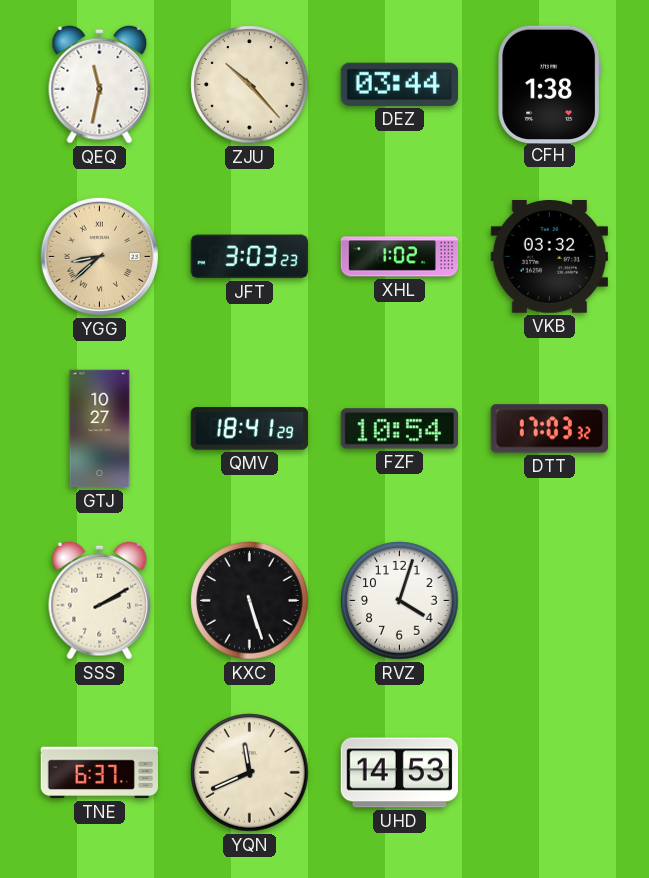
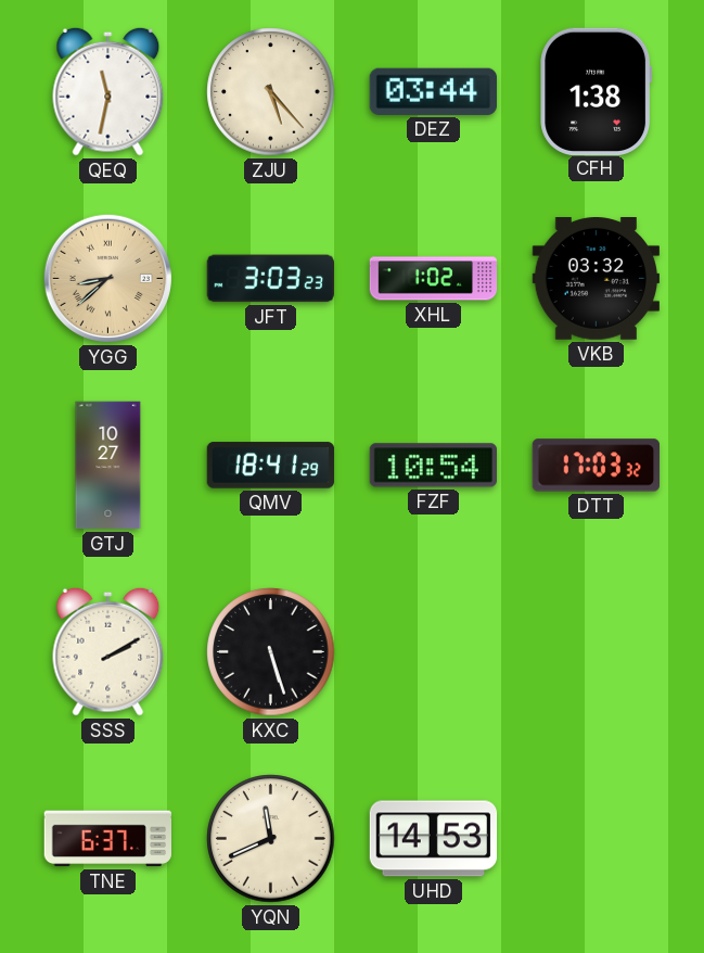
ZJU: 10:23 -> 5:23 (271, 92)
RVZ: 4:03 -> none (400, 601)
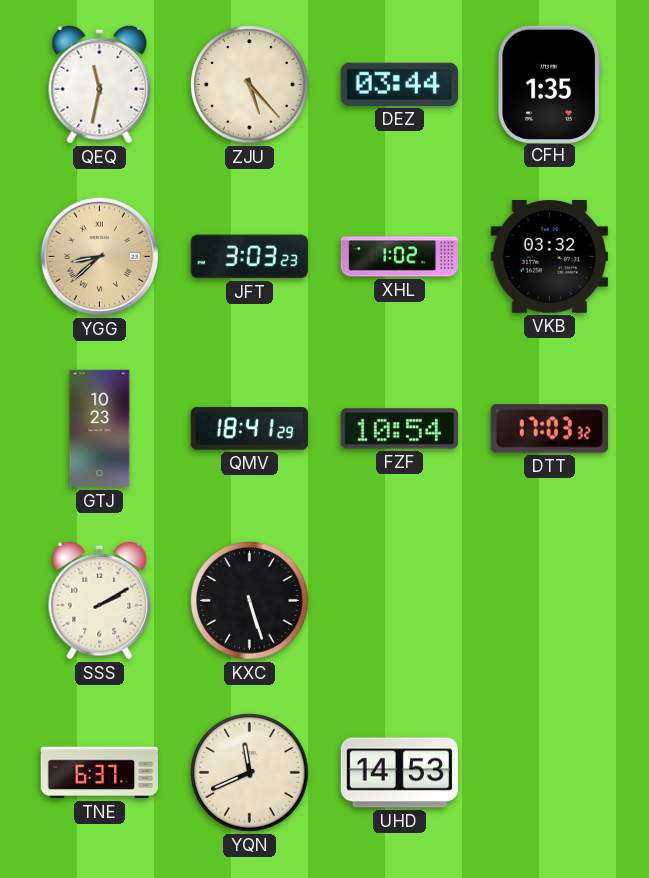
CFH: 1:38 -> 1:35 (550, 84)
GTJ: 10:27 -> 10:23 (100, 429)
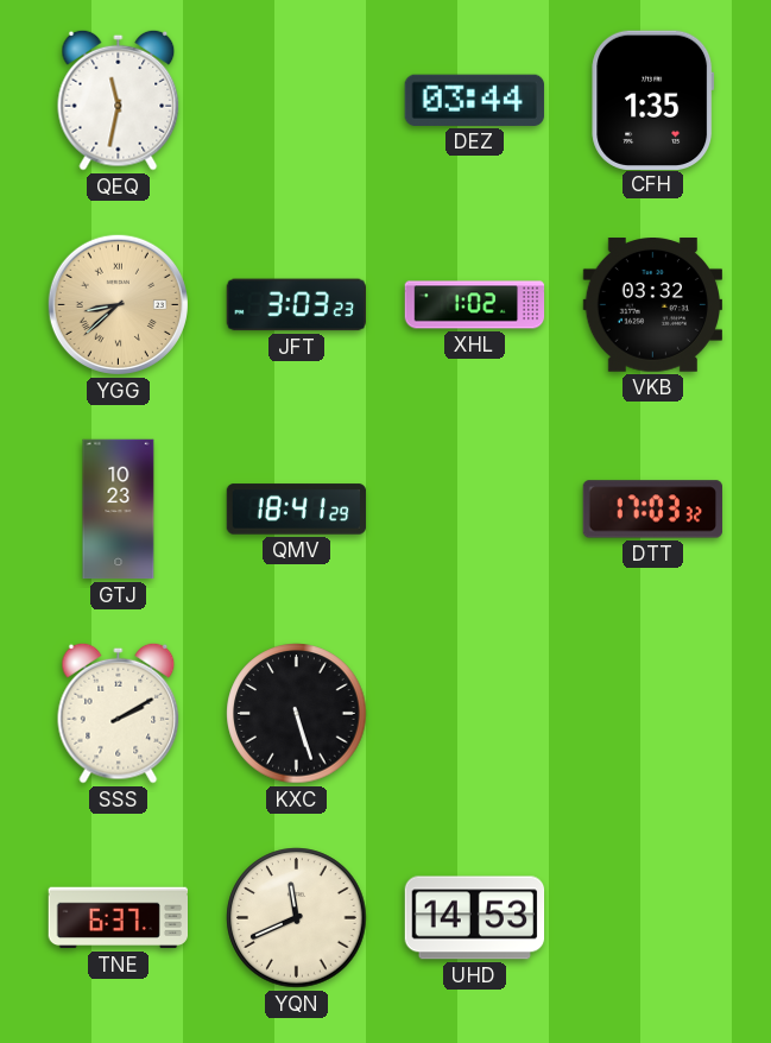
ZJU: 5:23 -> none (250, 85)
FZF: 10:54 -> none (399, 429)
